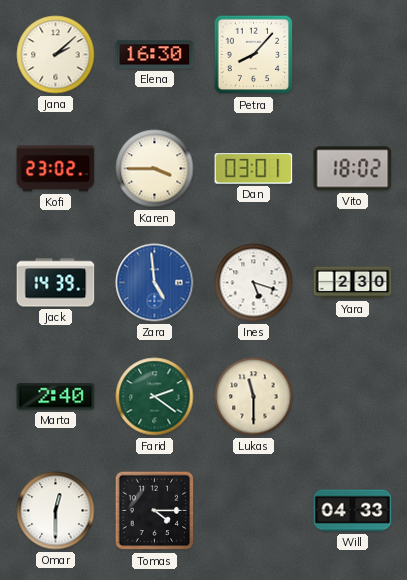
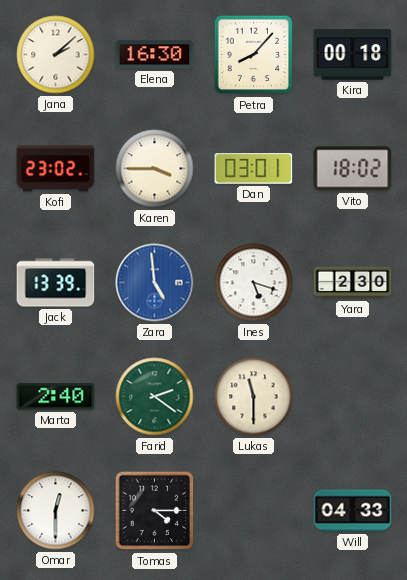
Kira: none -> 00:18 (353, 55)
Jack: 14:39 -> 13:39 (56, 283)
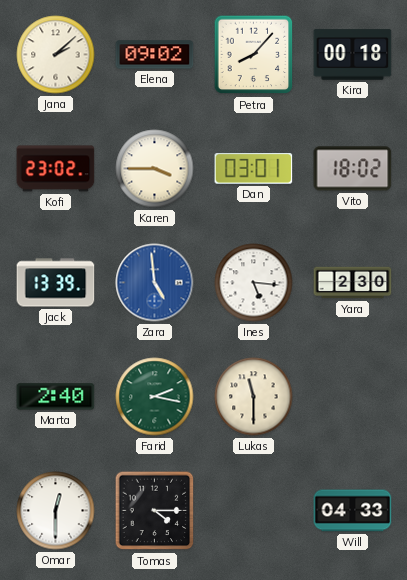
Elena: 16:30 -> 09:02 (155, 55)
Ines: 5:18 -> 5:16 (254, 283)
Farid: 2:21 -> 2:17 (155, 397)
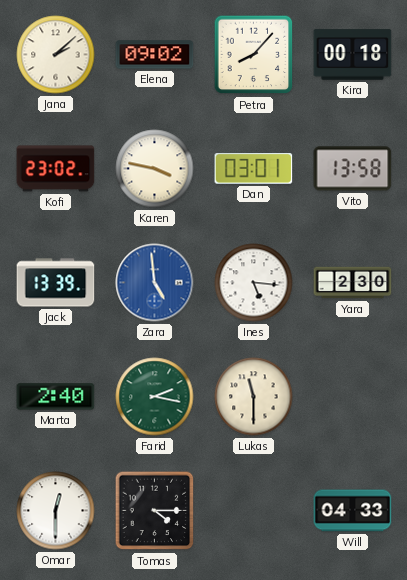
Karen: 3:45 -> 3:47 (155, 169)
Vito: 18:02 -> 13:58 (353, 169)
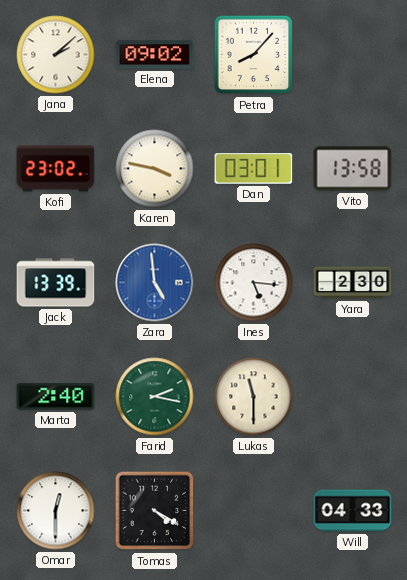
Kira: 00:18 -> none (353, 55)
Tomas: 4:15 -> 4:20 (155, 511)
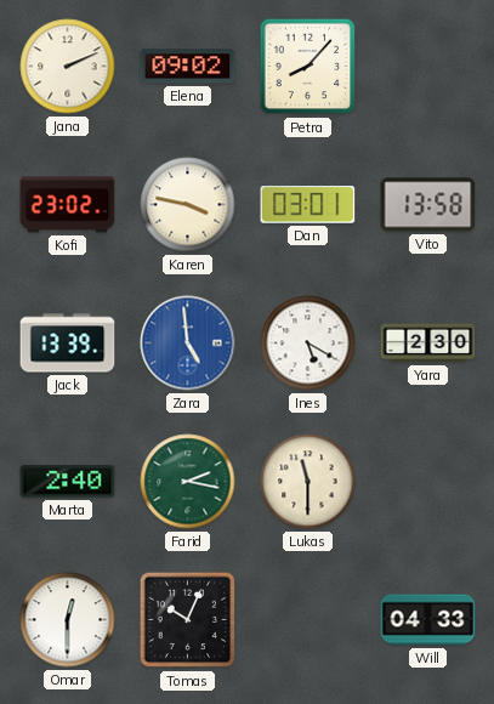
Jana: 2:08 -> 2:11 (68, 67)
Ines: 5:16 -> 5:20 (308, 344)
Tomas: 4:20 -> 10:04 (188, 620)
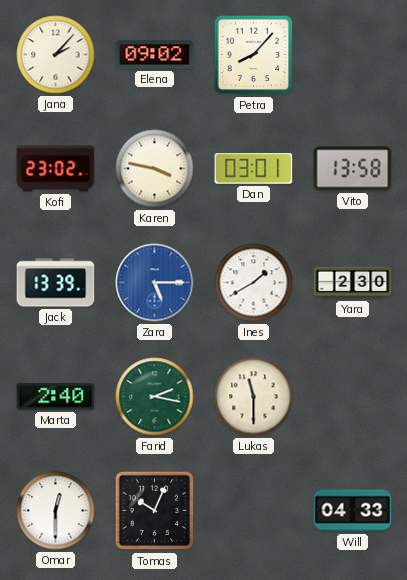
Jana: 2:11 -> 2:07 (56, 55)
Zara: 4:59 -> 5:15 (155, 283)
Ines: 5:20 -> 1:40 (254, 283)
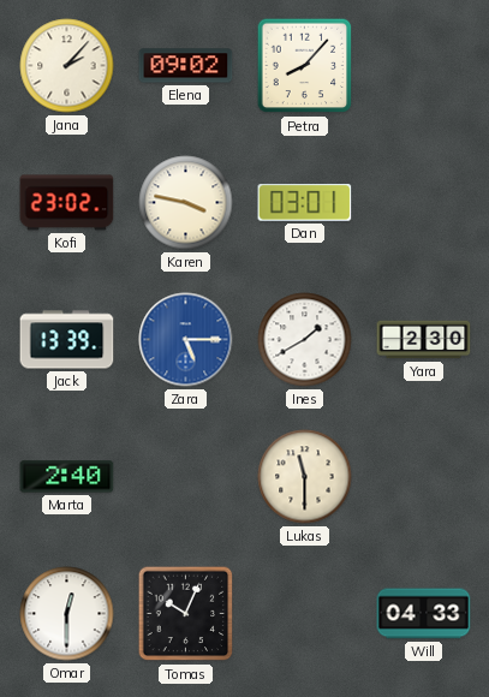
Vito: 13:58 -> none (353, 169)
Farid: 2:17 -> none (155, 397)
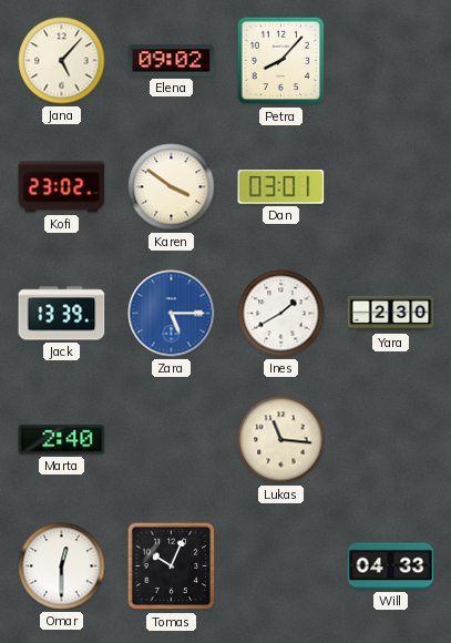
Jana: 2:07 -> 5:07 (62, 61)
Karen: 3:47 -> 3:51 (172, 187)
Lukas: 11:30 -> 11:16 (281, 440)
